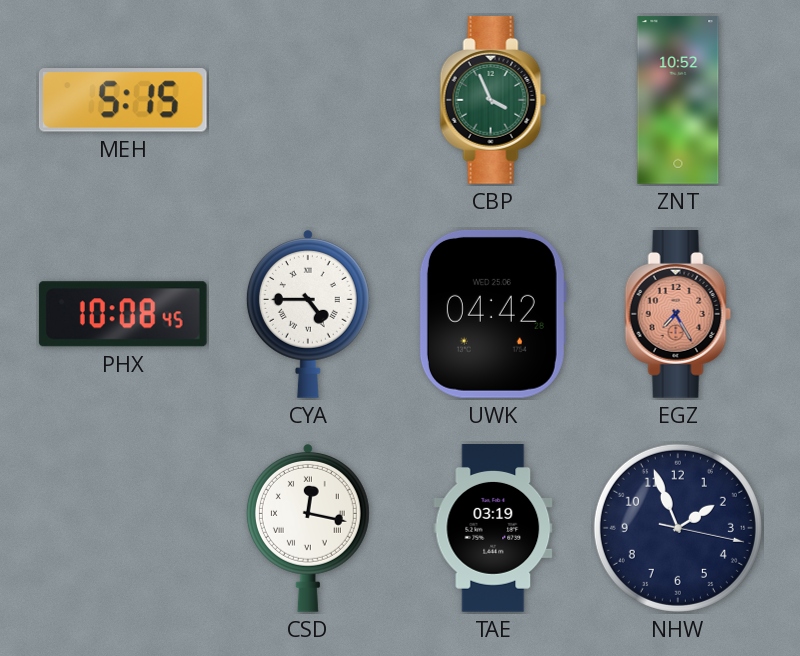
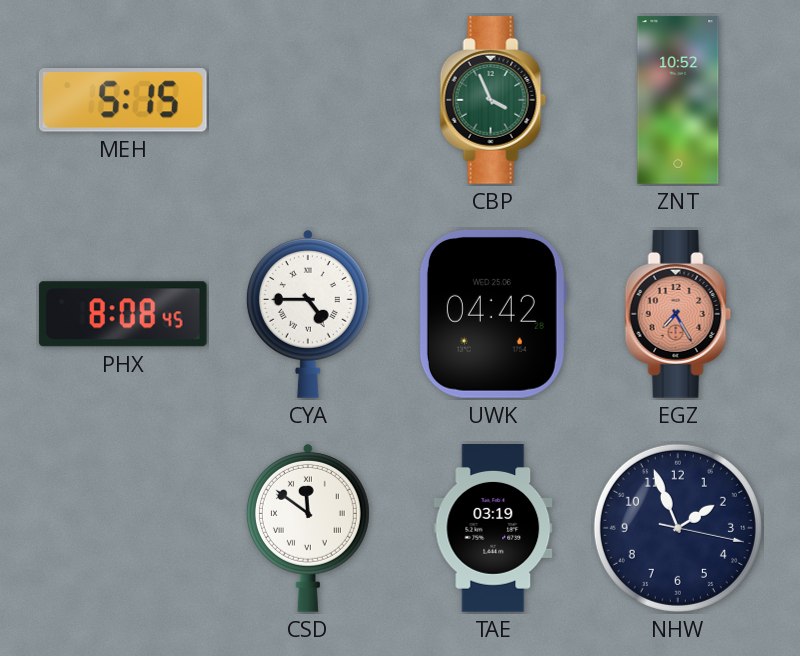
PHX: 10:08 -> 8:08 (123, 314)
CSD: 12:17 -> 11:51 (308, 528)
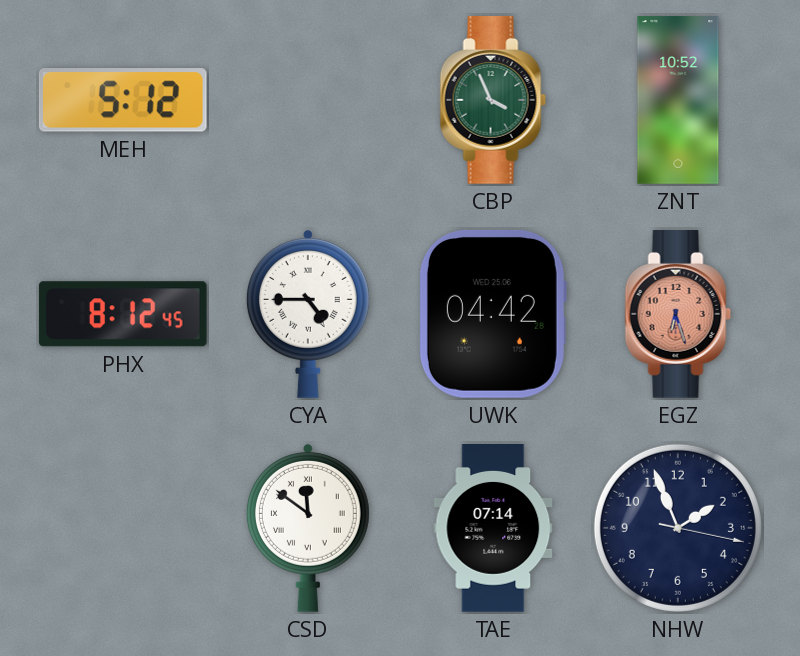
MEH: 5:15 -> 5:12 (123, 100)
PHX: 8:08 -> 8:12 (123, 314)
EGZ: 7:25 -> 6:27 (678, 315)
TAE: 03:19 -> 07:14 (493, 529)
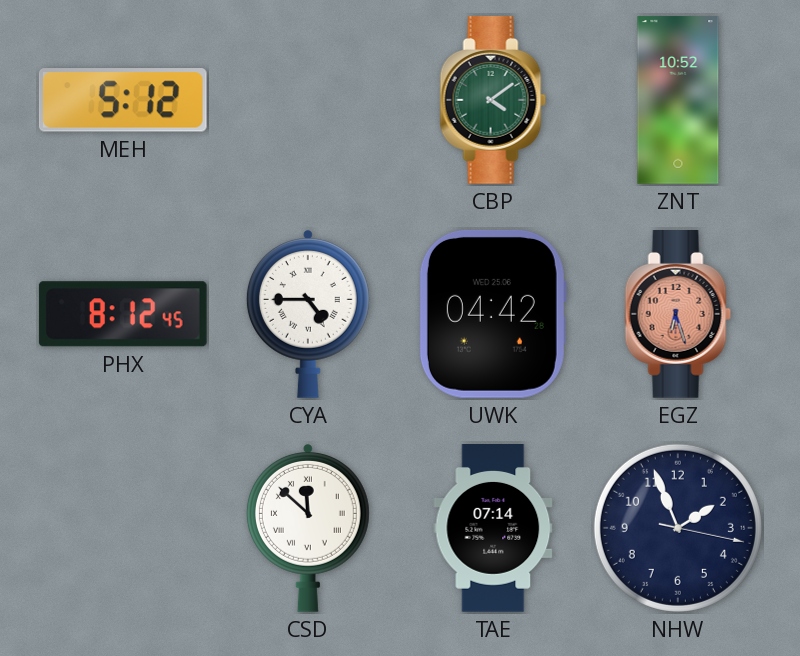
CBP: 3:56 -> 4:09 (493, 101)
CSD: 11:51 -> 11:52 (308, 528)
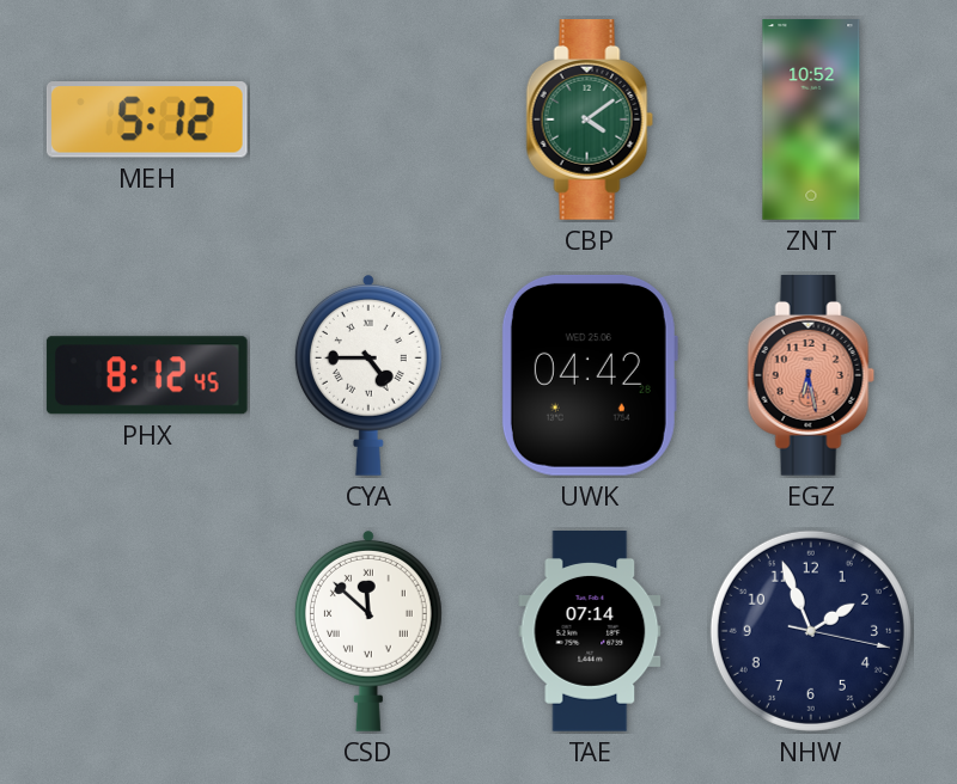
EGZ: 6:27 -> 6:28 (811, 376)
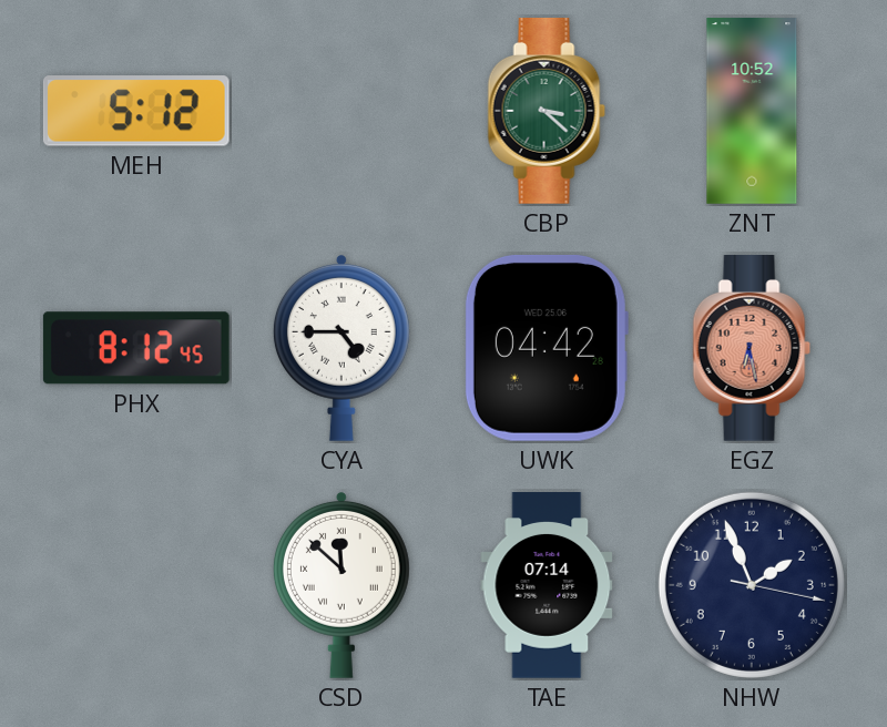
CBP: 4:09 -> 3:22 (547, 112)
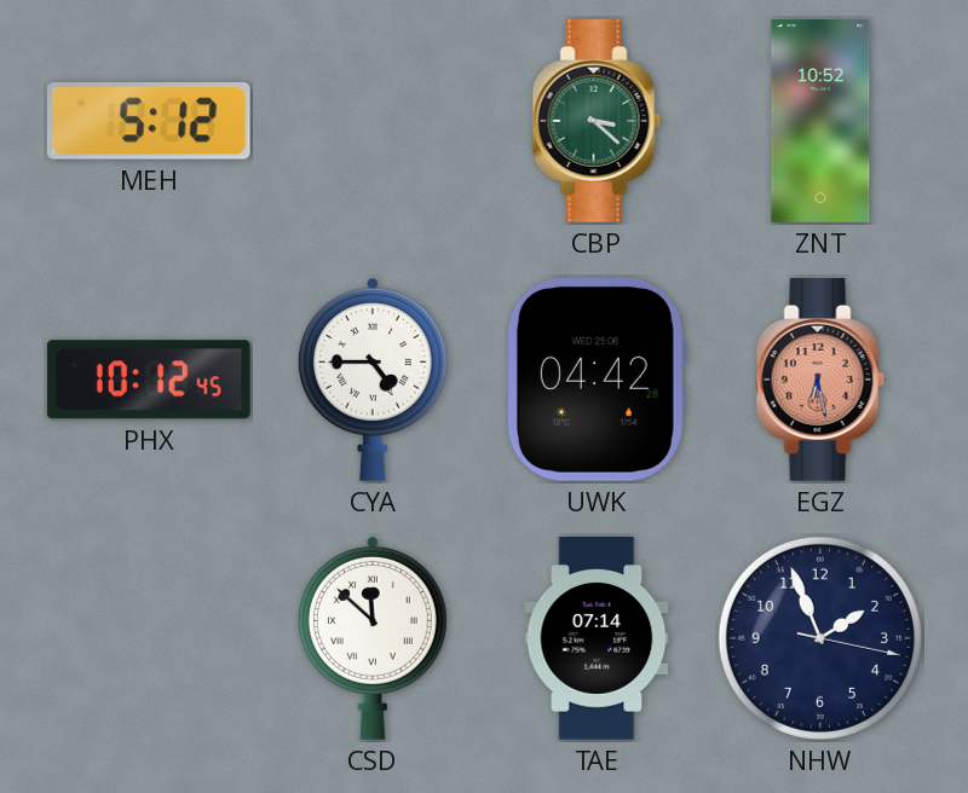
PHX: 8:12 -> 10:12 (149, 380)
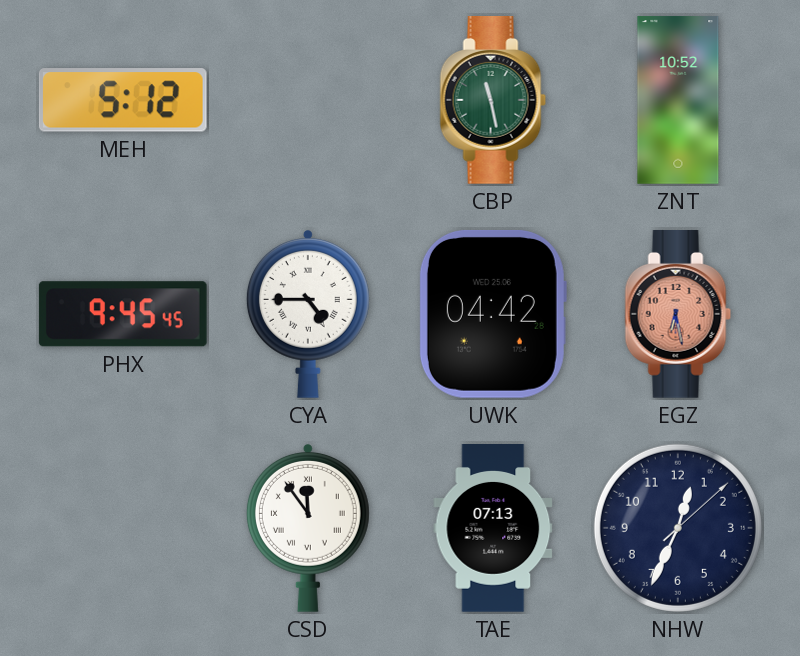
CBP: 3:22 -> 11:28 (493, 101)
PHX: 10:12 -> 9:45 (123, 314)
CSD: 11:52 -> 11:54 (308, 528)
TAE: 07:14 -> 07:13 (493, 529)
NHW: 1:56 -> 12:34 (678, 528)
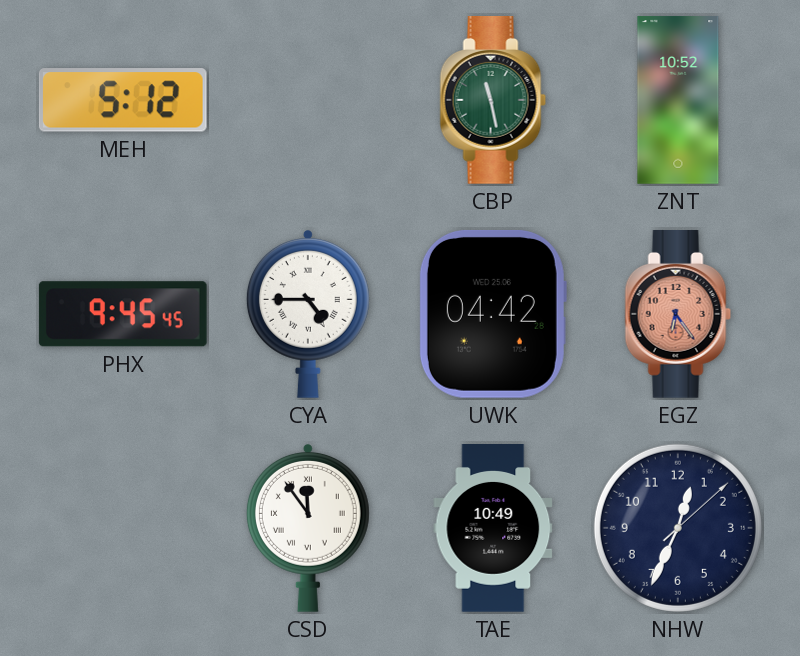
EGZ: 6:28 -> 6:24 (678, 315)
TAE: 07:13 -> 10:49 (493, 529)
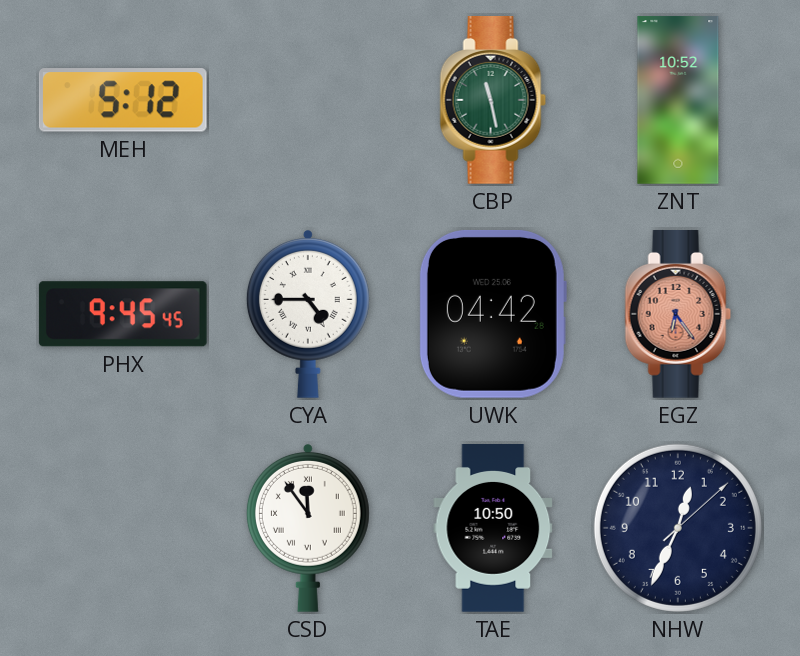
TAE: 10:49 -> 10:50 (493, 529)
